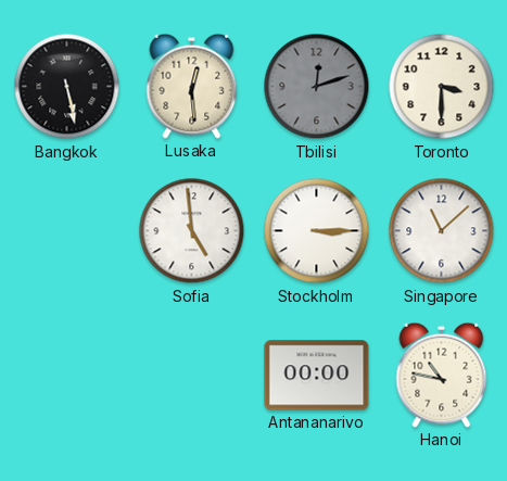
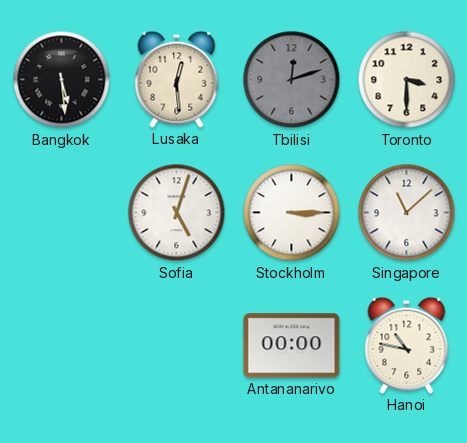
Bangkok: 5:28 -> 5:29 (62, 80)
Sofia: 4:59 -> 5:03 (177, 213)
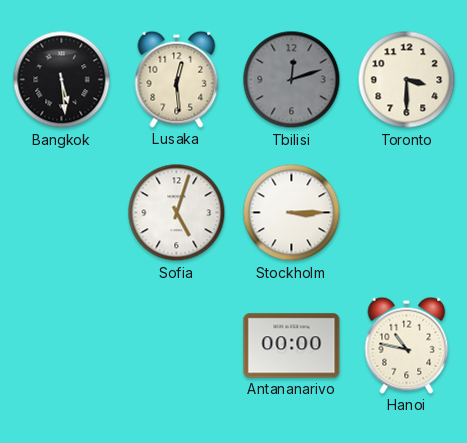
Singapore: 11:08 -> none (407, 213)
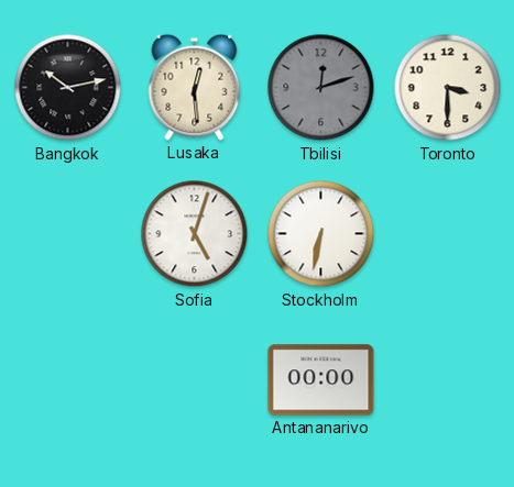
Bangkok: 5:29 -> 10:13 (68, 88)
Stockholm: 3:15 -> 6:32 (321, 234)
Hanoi: 10:47 -> none (407, 345)
